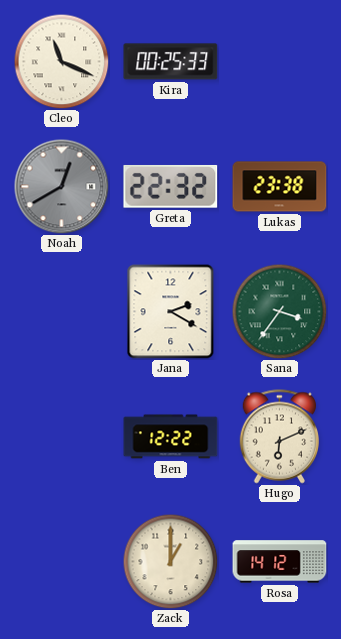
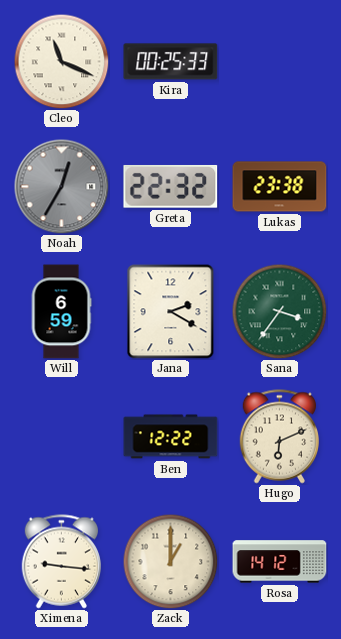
Noah: 12:40 -> 12:35 (61, 186)
Will: none -> 6:59 (61, 312)
Ximena: none -> 9:16 (61, 562)
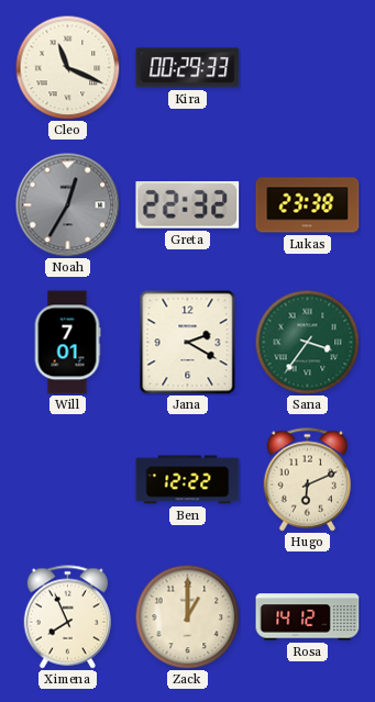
Kira: 00:25 -> 00:29 (188, 68)
Will: 6:59 -> 7:01 (67, 343)
Ximena: 9:16 -> 7:56 (67, 617)
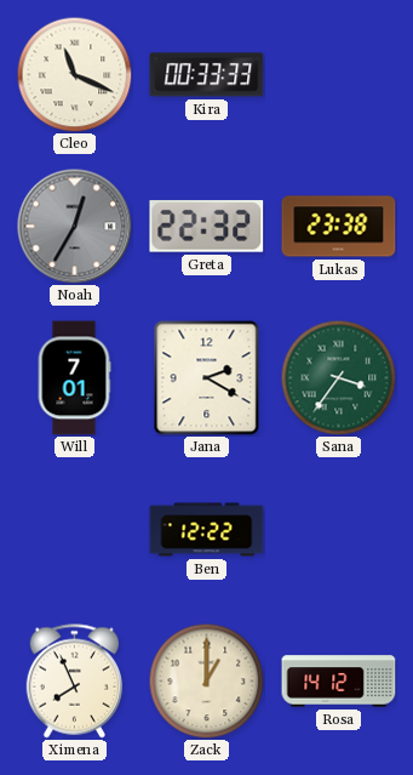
Kira: 00:29 -> 00:33 (207, 75)
Hugo: 6:11 -> none (307, 480)
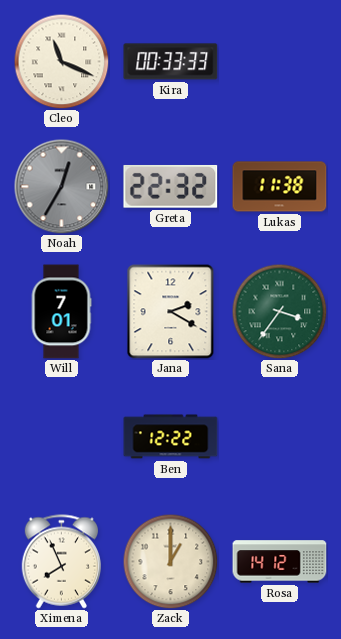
Lukas: 23:38 -> 11:38 (280, 187)
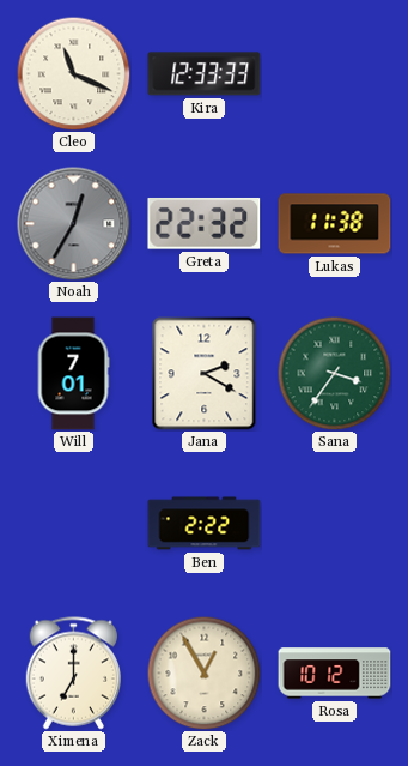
Kira: 00:33 -> 12:33 (205, 74)
Ben: 12:22 -> 2:22 (205, 524)
Ximena: 7:56 -> 7:00 (73, 674)
Zack: 1:00 -> 12:55 (203, 672)
Rosa: 14:12 -> 10:12 (335, 674)
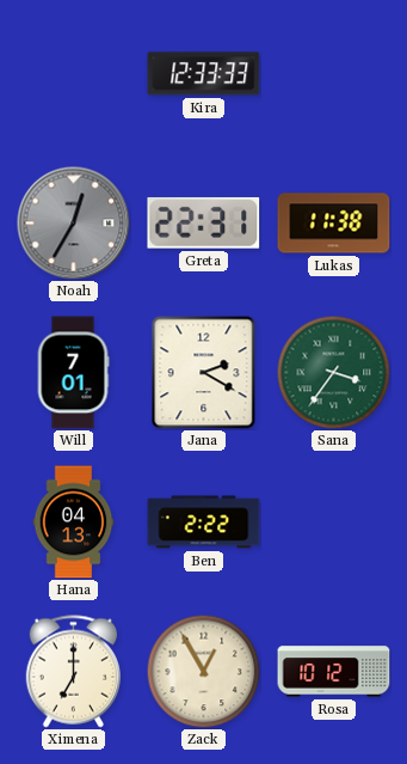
Cleo: 11:19 -> none (73, 73)
Greta: 22:32 -> 22:31 (204, 224)
Hana: none -> 04:13 (74, 522)
